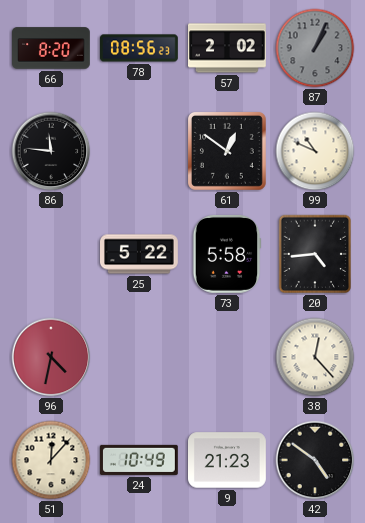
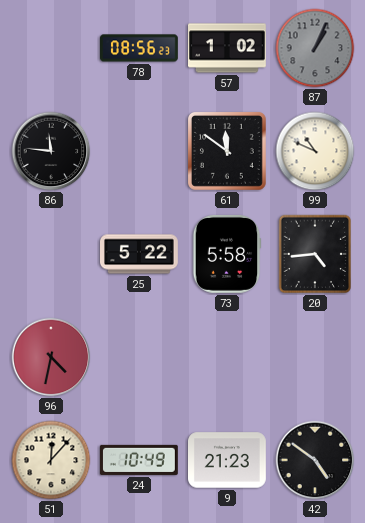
66: 8:20 -> none (52, 48)
57: 2:02 -> 1:02 (228, 48)
61: 12:51 -> 11:51 (227, 151)
38: 12:23 -> none (315, 357)
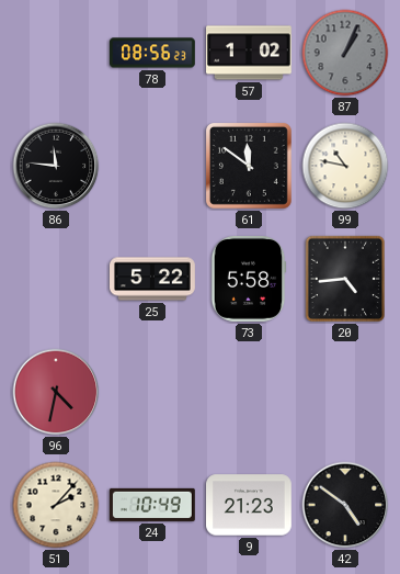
99: 10:49 -> 10:47 (345, 166)
51: 12:07 -> 2:07 (56, 505)
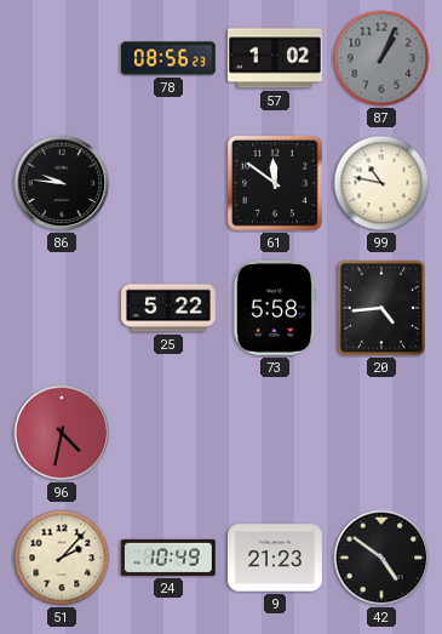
86: 11:46 -> 9:46 (62, 183)
